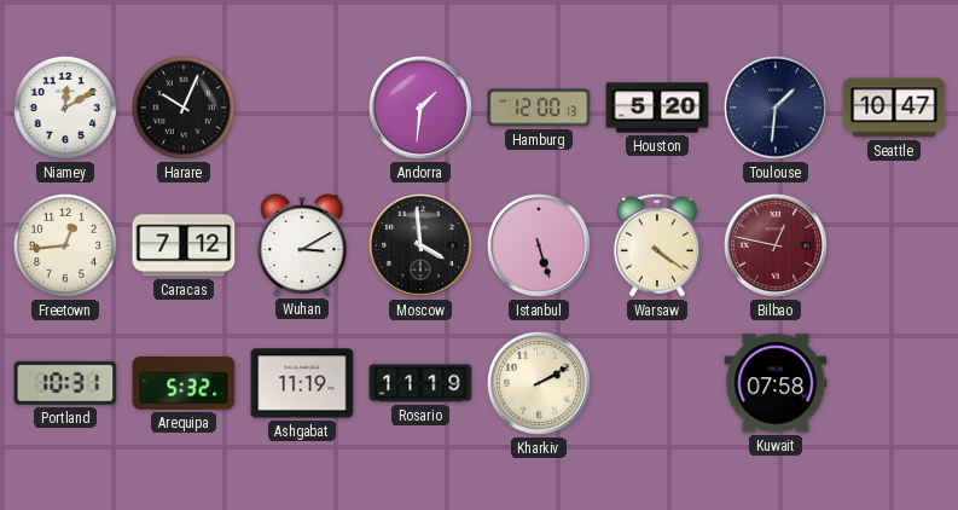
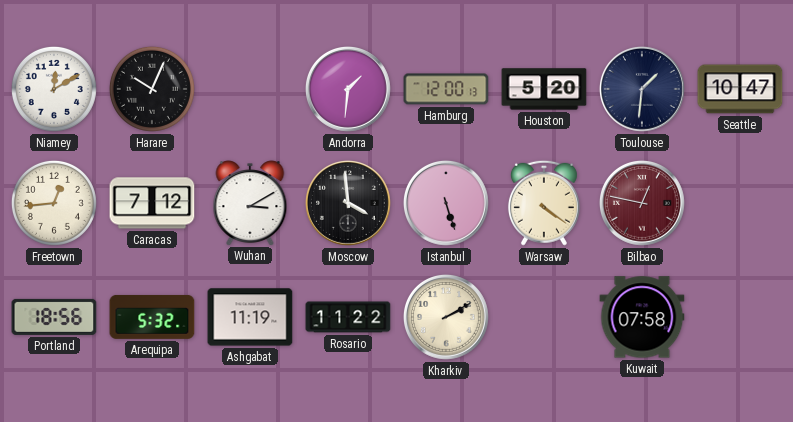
Portland: 10:31 -> 18:56 (54, 317)
Rosario: 11:19 -> 11:22 (348, 317)
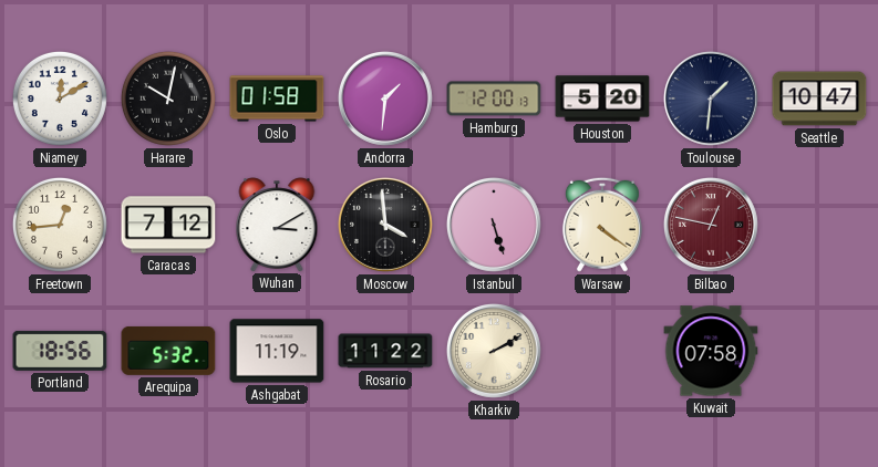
Harare: 10:04 -> 10:02 (168, 98)
Oslo: none -> 01:58 (277, 98)
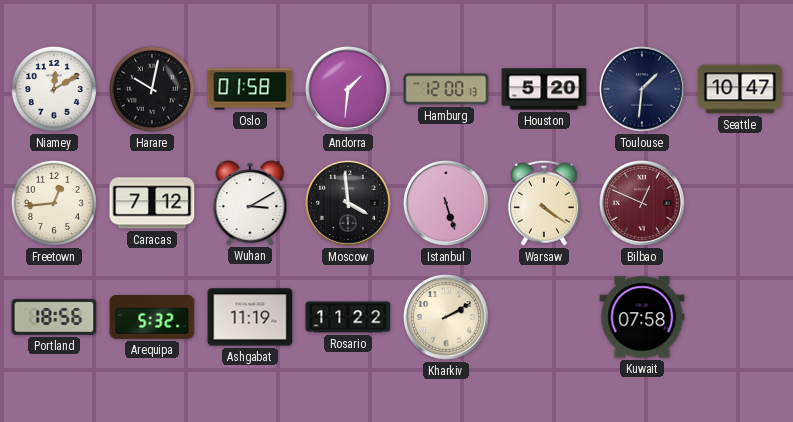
Bilbao: 12:47 -> 12:49 (642, 203)
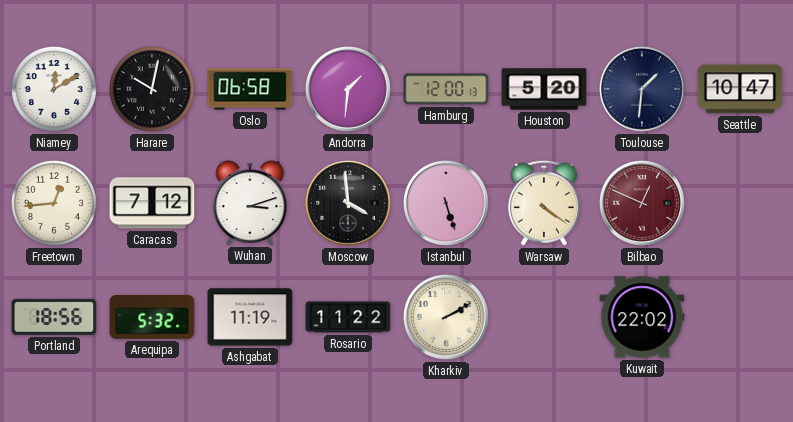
Oslo: 01:58 -> 06:58 (250, 89)
Wuhan: 3:10 -> 3:12 (250, 203)
Kuwait: 07:58 -> 22:02 (642, 317)
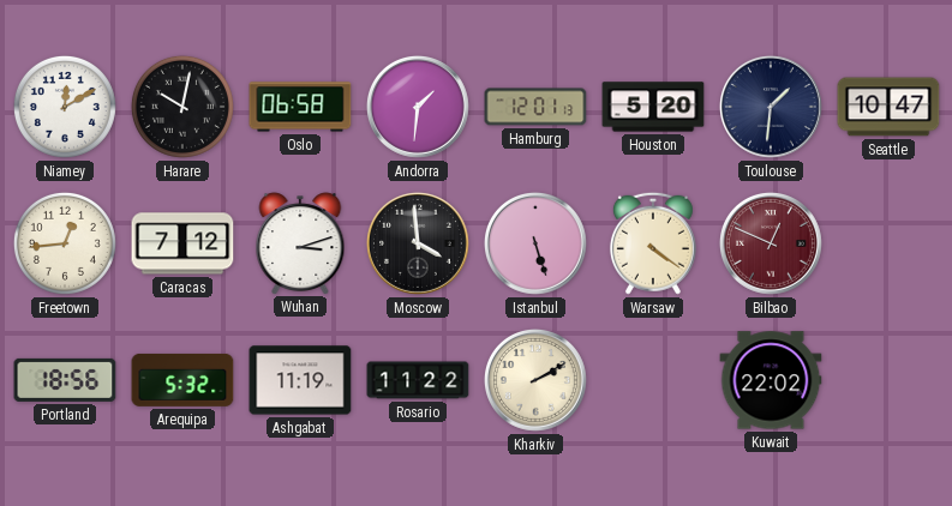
Hamburg: 12:00 -> 12:01 (535, 107)
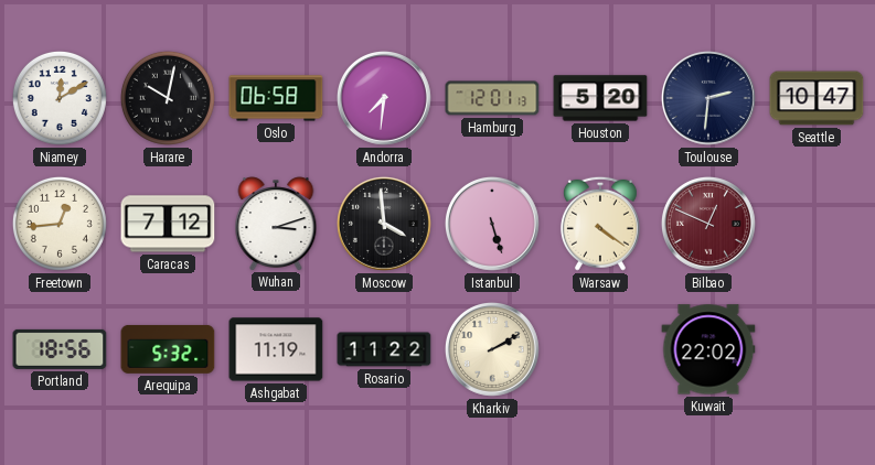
Andorra: 1:31 -> 7:31 (384, 98)
Toulouse: 1:31 -> 2:31 (708, 98)
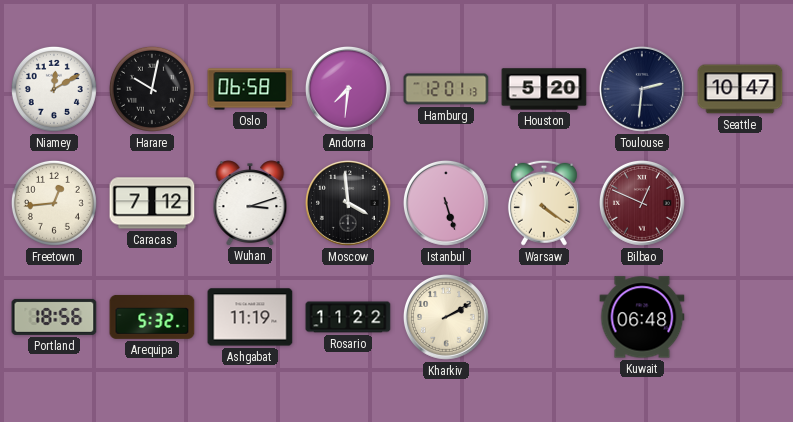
Kuwait: 22:02 -> 06:48 (642, 317)
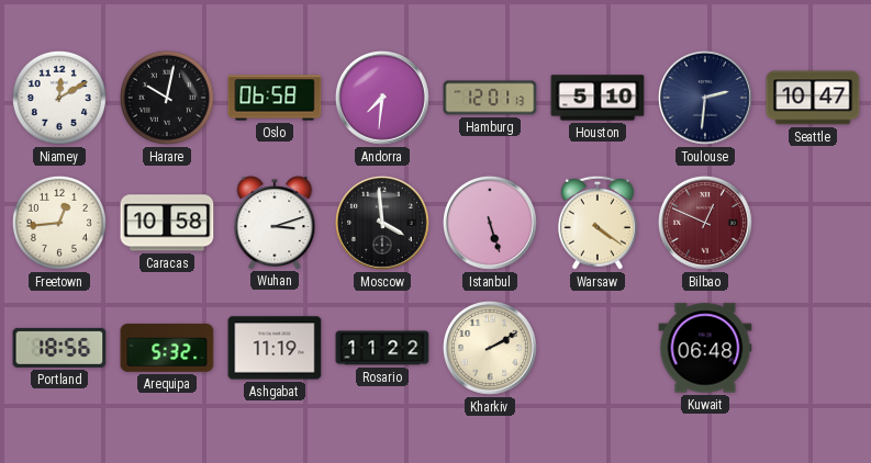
Houston: 5:20 -> 5:10 (598, 98)
Caracas: 7:12 -> 10:58 (167, 223)
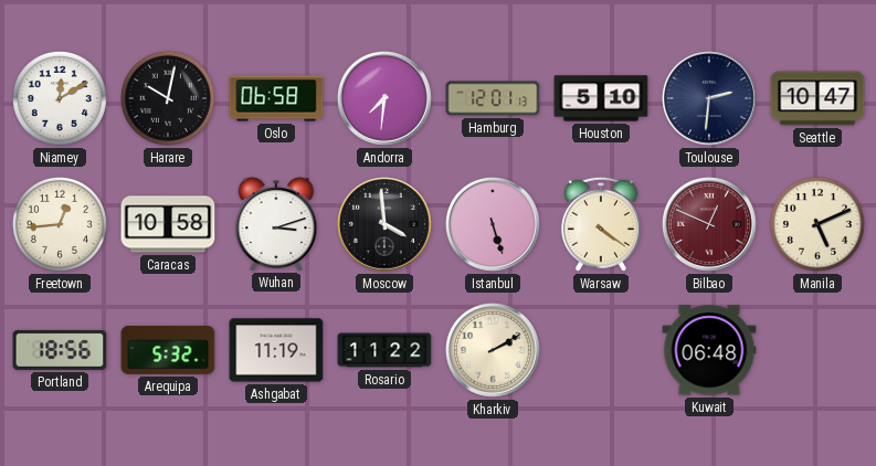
Manila: none -> 5:11 (817, 224)
